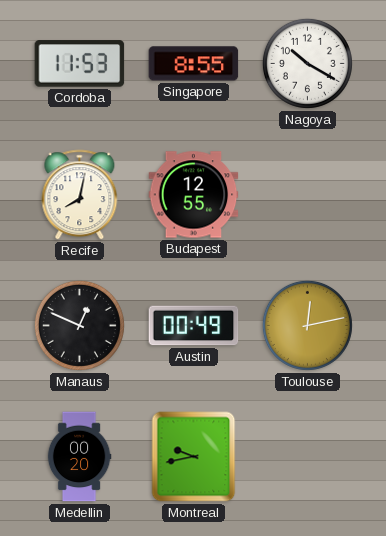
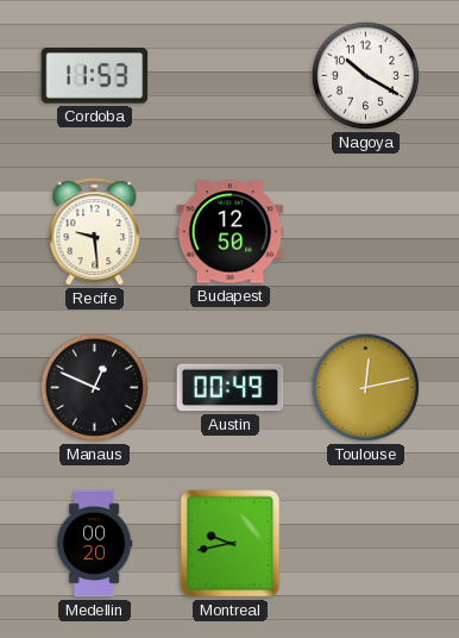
Singapore: 8:55 -> none (194, 64)
Recife: 8:02 -> 9:29 (95, 232)
Budapest: 12:55 -> 12:50 (231, 232)
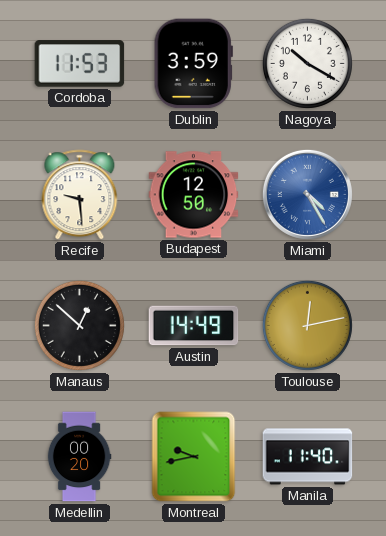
Dublin: none -> 3:59 (193, 64)
Miami: none -> 4:25 (307, 194)
Manaus: 12:49 -> 12:52 (79, 325)
Austin: 00:49 -> 14:49 (194, 326)
Manila: none -> 11:40 (308, 457)
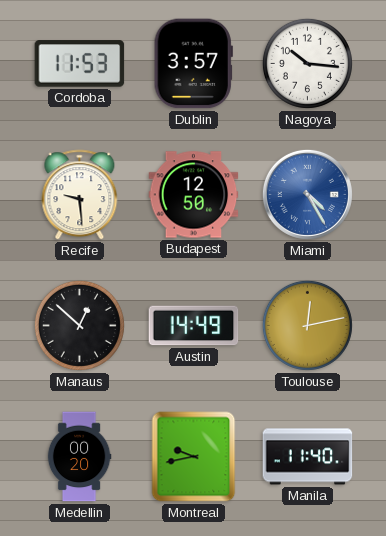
Dublin: 3:59 -> 3:57 (193, 64)
Nagoya: 10:20 -> 10:16 (307, 63)
